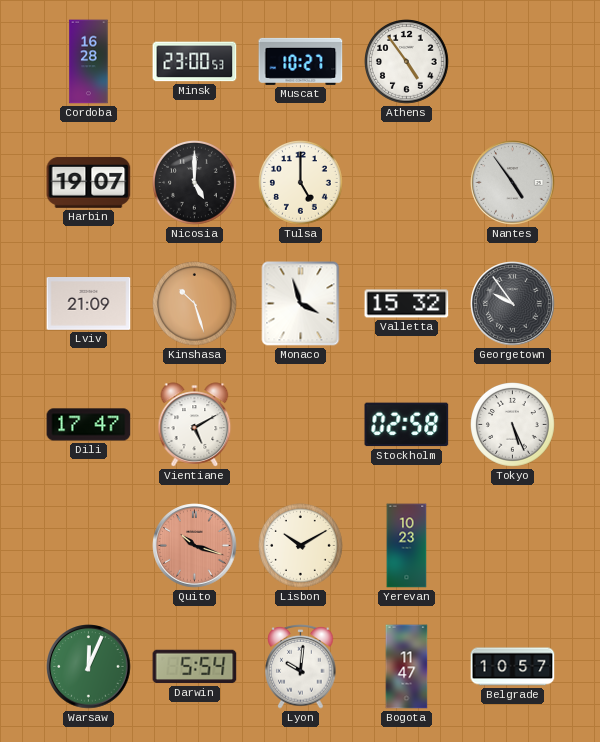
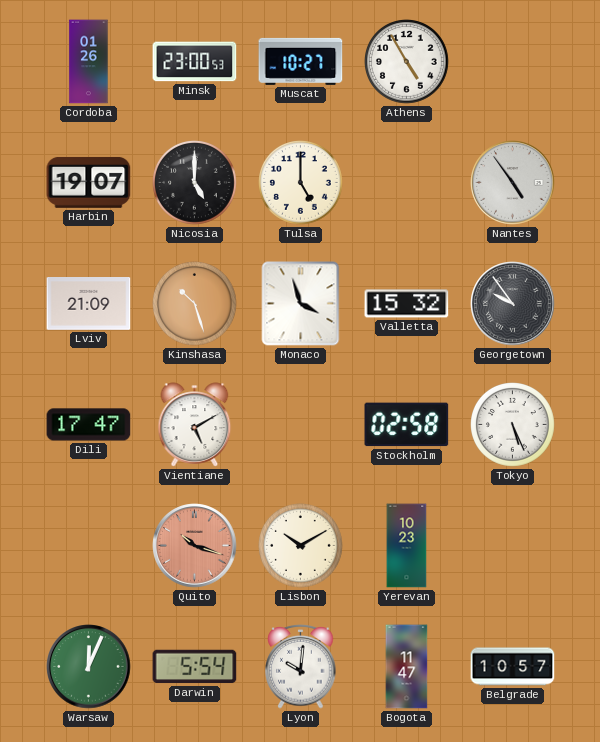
Cordoba: 16:28 -> 01:26 (89, 62)
Athens: 4:54 -> 4:55 (407, 62)
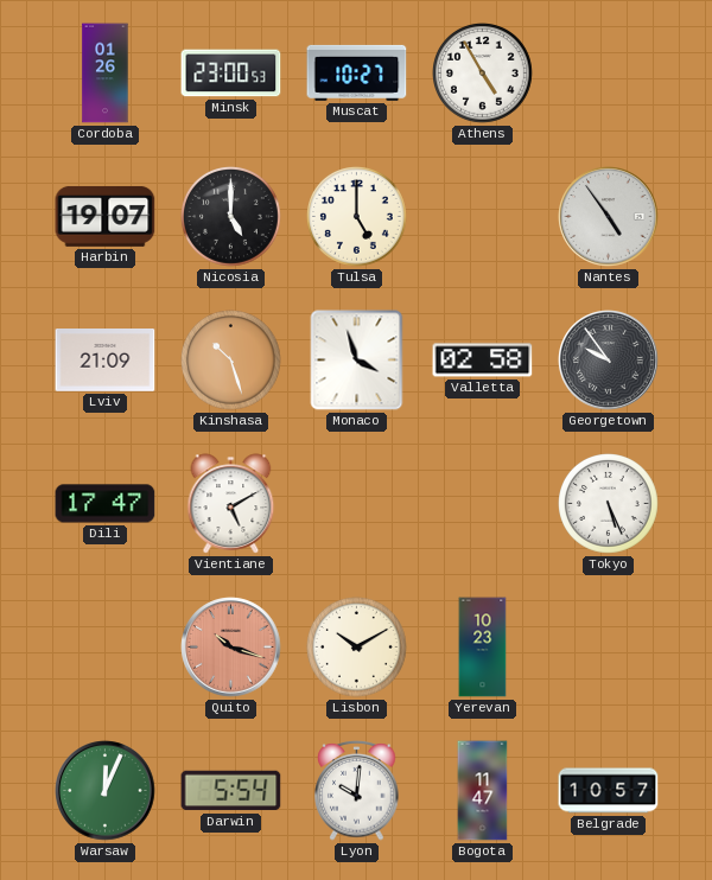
Valletta: 15:32 -> 02:58 (483, 361)
Stockholm: 02:58 -> none (407, 425)
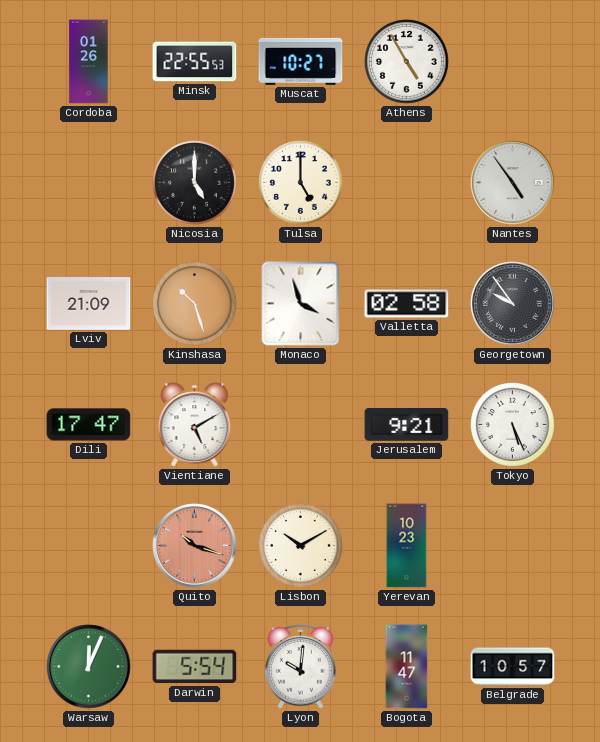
Minsk: 23:00 -> 22:55 (195, 62)
Harbin: 19:07 -> none (106, 216)
Jerusalem: none -> 9:21 (407, 425)
